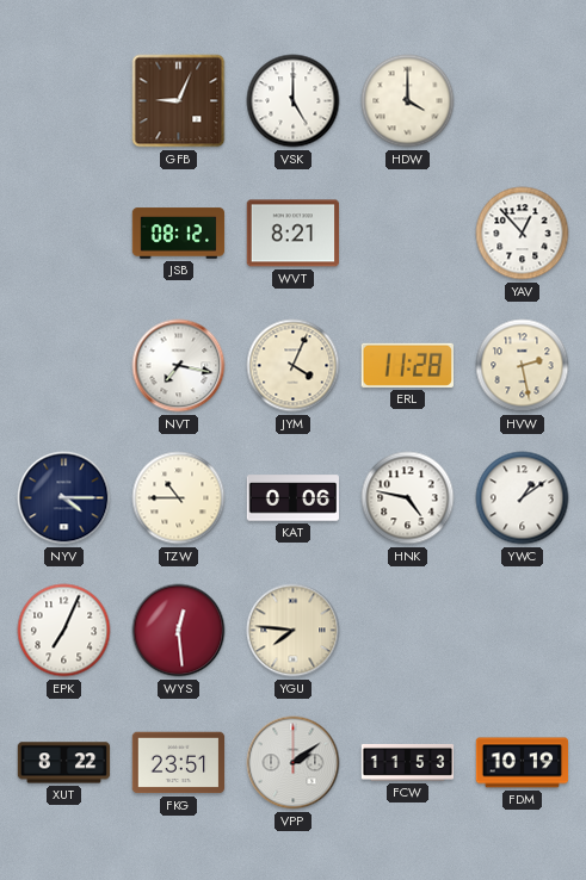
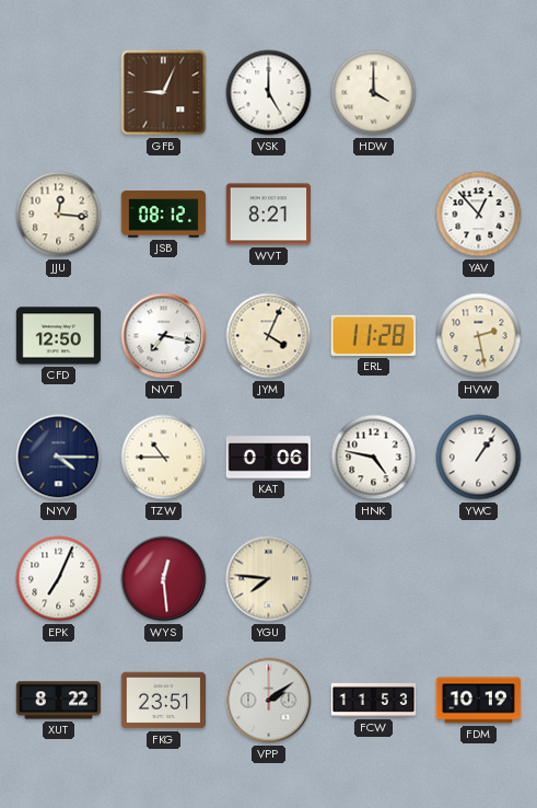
JJU: none -> 12:16 (59, 215)
CFD: none -> 12:50 (59, 336)
YWC: 1:09 -> 1:06 (479, 458)
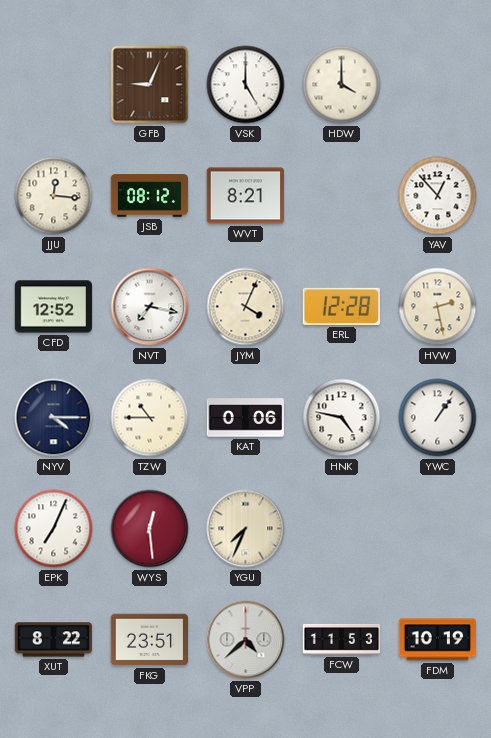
CFD: 12:50 -> 12:52 (54, 307)
ERL: 11:28 -> 12:28 (341, 306)
YGU: 7:46 -> 7:34 (246, 529)
VPP: 2:09 -> 4:38 (246, 640)
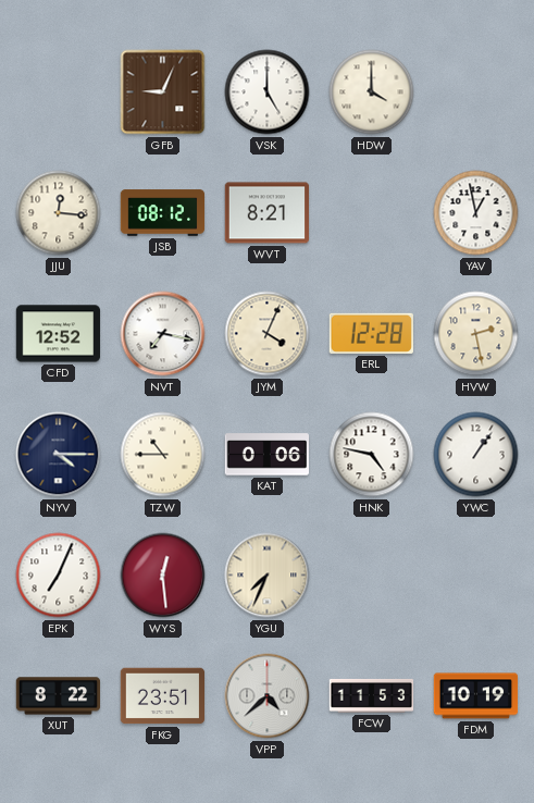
YAV: 12:53 -> 12:58 (476, 213)
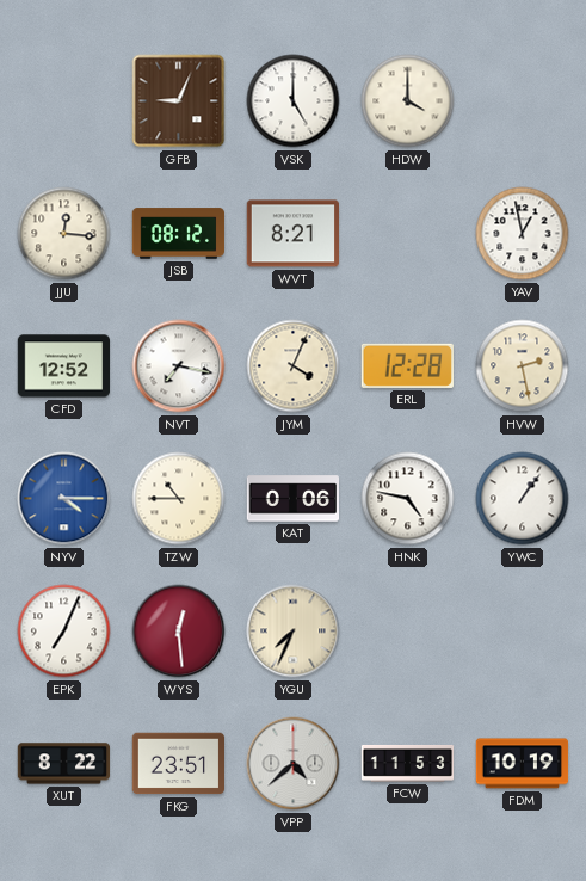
NYV dial: navy -> blue (64, 499)
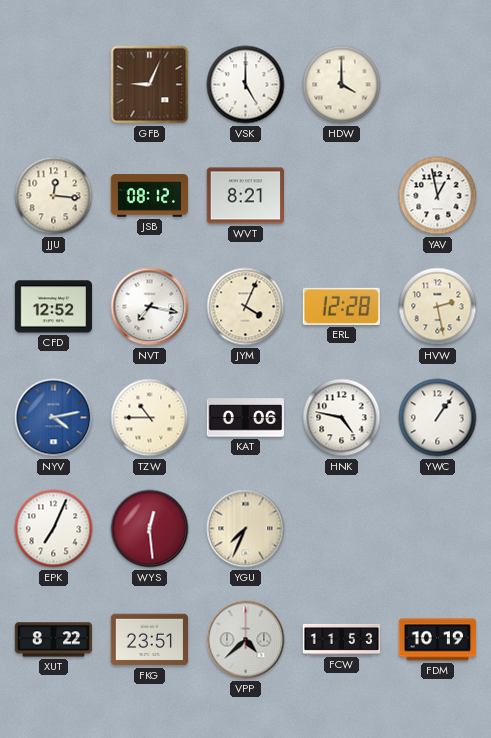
NYV: 4:15 -> 4:13 (54, 418)
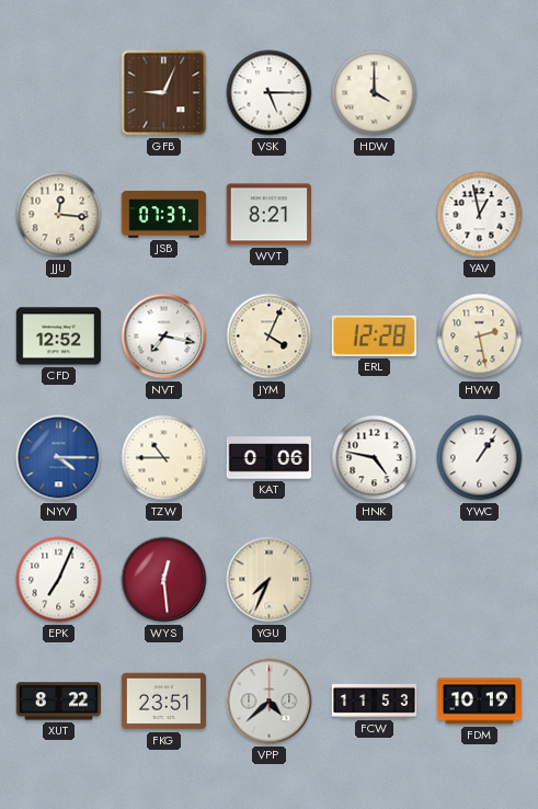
VSK: 5:00 -> 5:15 (270, 93)
JSB: 08:12 -> 07:37 (164, 215)
NYV: 4:13 -> 4:15 (59, 458)
